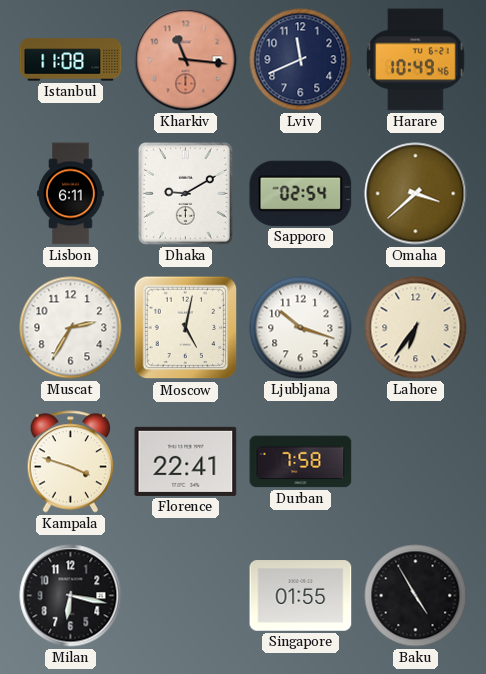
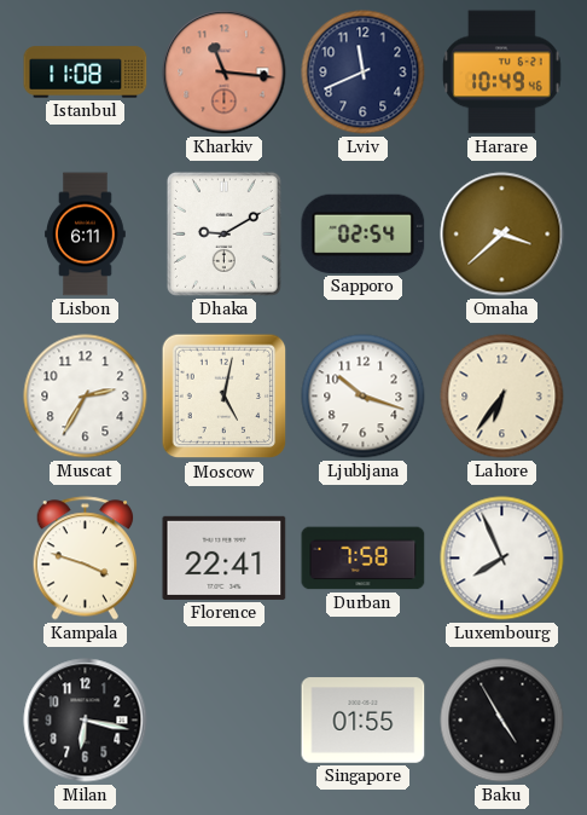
Luxembourg: none -> 7:56 (502, 559)
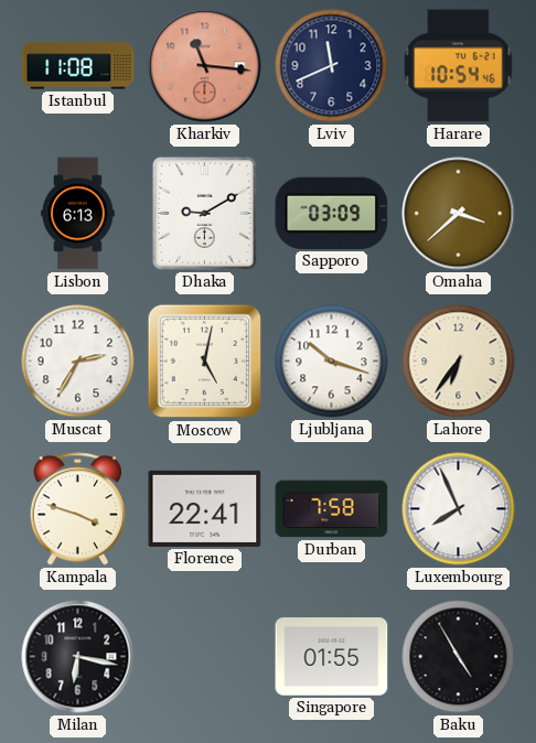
Harare: 10:49 -> 10:54 (459, 66)
Lisbon: 6:11 -> 6:13 (78, 214)
Sapporo: 02:54 -> 03:09 (332, 213)
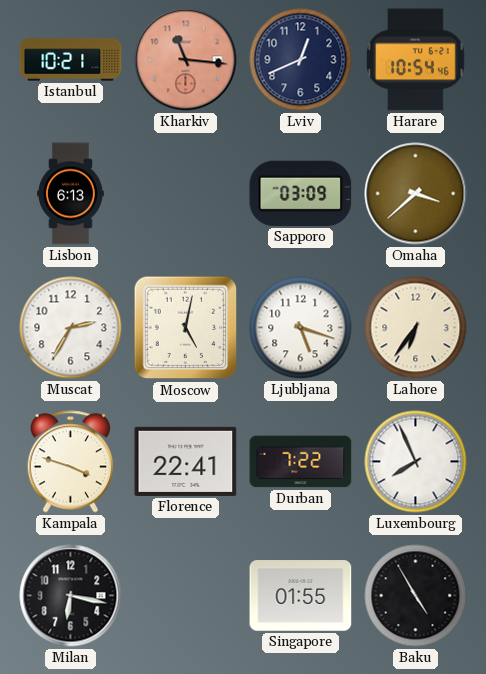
Istanbul: 11:08 -> 10:21 (71, 60)
Lviv: 11:41 -> 12:41 (301, 60)
Dhaka: 9:10 -> none (204, 213)
Ljubljana: 10:18 -> 5:18 (301, 328)
Durban: 7:58 -> 7:22 (301, 462)
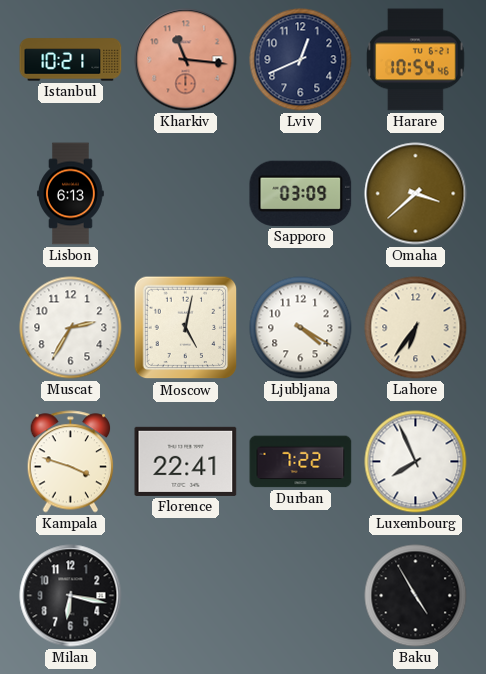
Ljubljana: 5:18 -> 4:20 (301, 328)
Singapore: 01:55 -> none (301, 596)
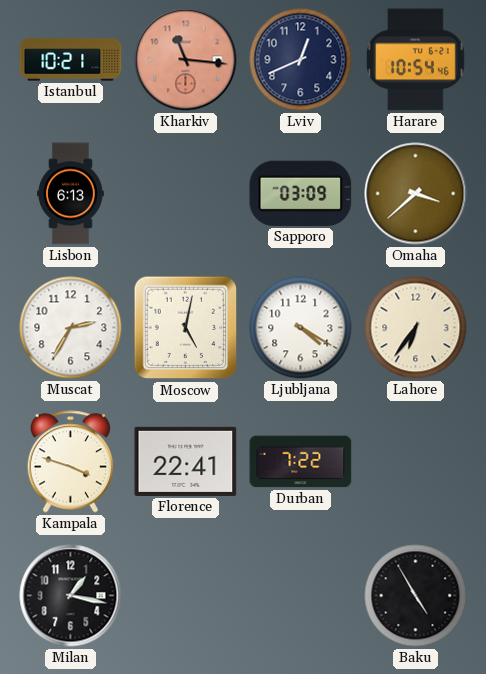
Luxembourg: 7:56 -> none (416, 462)
Milan: 6:17 -> 1:17 (71, 596)
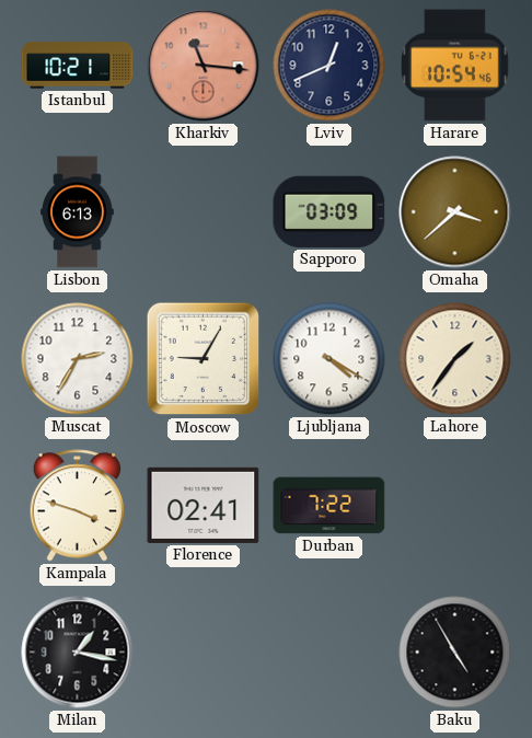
Moscow: 5:02 -> 9:05 (204, 359)
Lahore: 6:36 -> 1:36 (455, 359)
Florence: 22:41 -> 02:41 (204, 505)
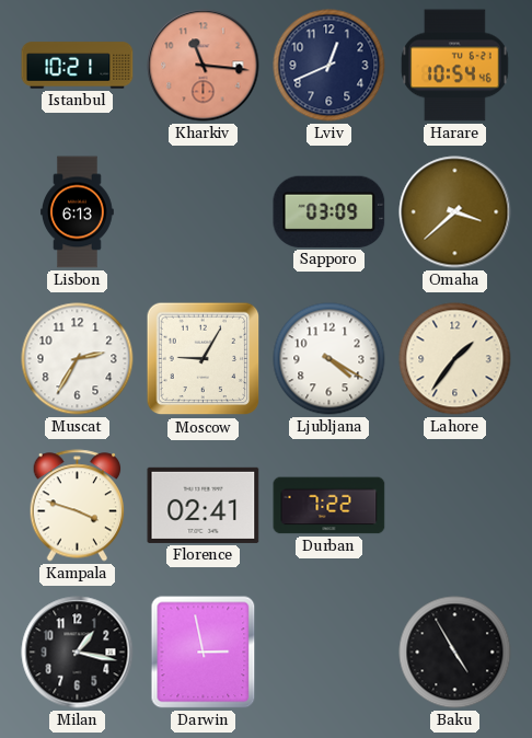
Darwin: none -> 2:58 (204, 653)
